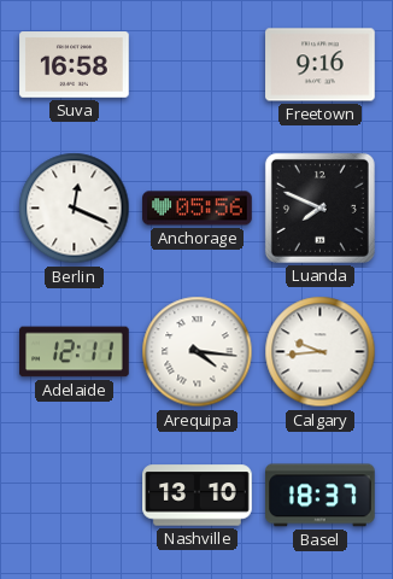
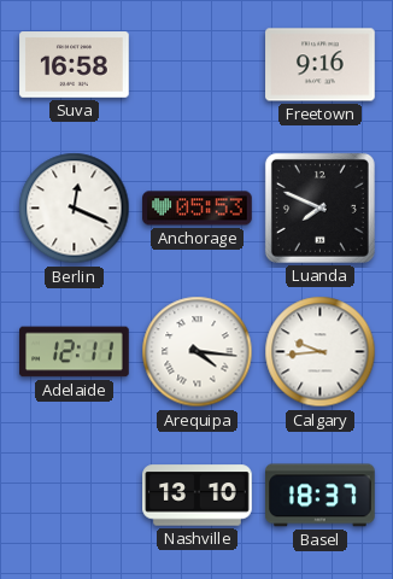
Anchorage: 05:56 -> 05:53 (198, 209)
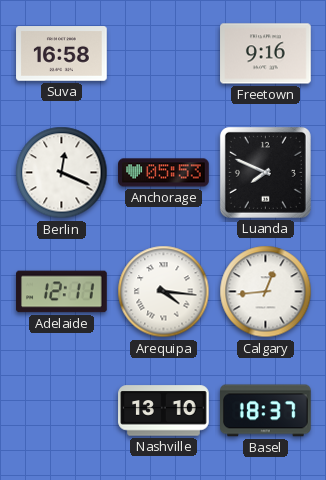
Calgary: 9:44 -> 12:44 (266, 292)
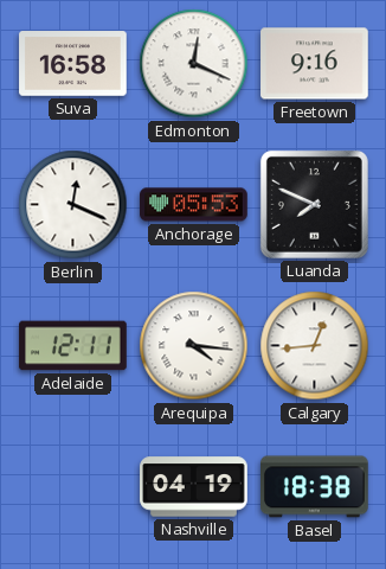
Edmonton: none -> 12:19 (194, 64)
Nashville: 13:10 -> 04:19 (194, 487)
Basel: 18:37 -> 18:38 (315, 487)
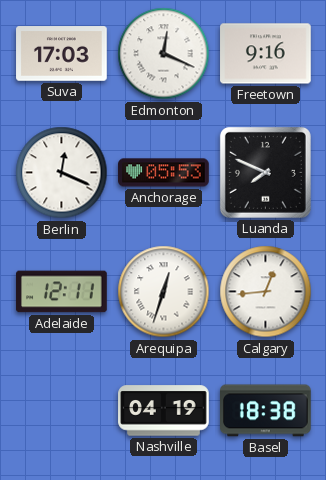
Suva: 16:58 -> 17:03 (62, 54)
Arequipa: 4:16 -> 12:33 (164, 292)
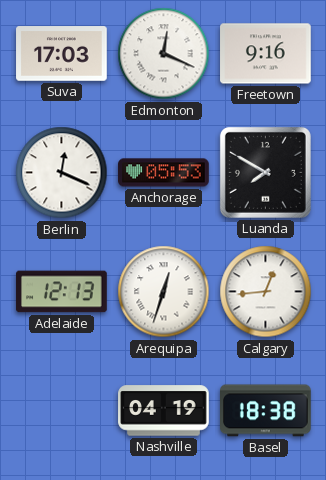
Luanda: 7:49 -> 7:50 (265, 172)
Adelaide: 12:11 -> 12:13 (62, 292)
